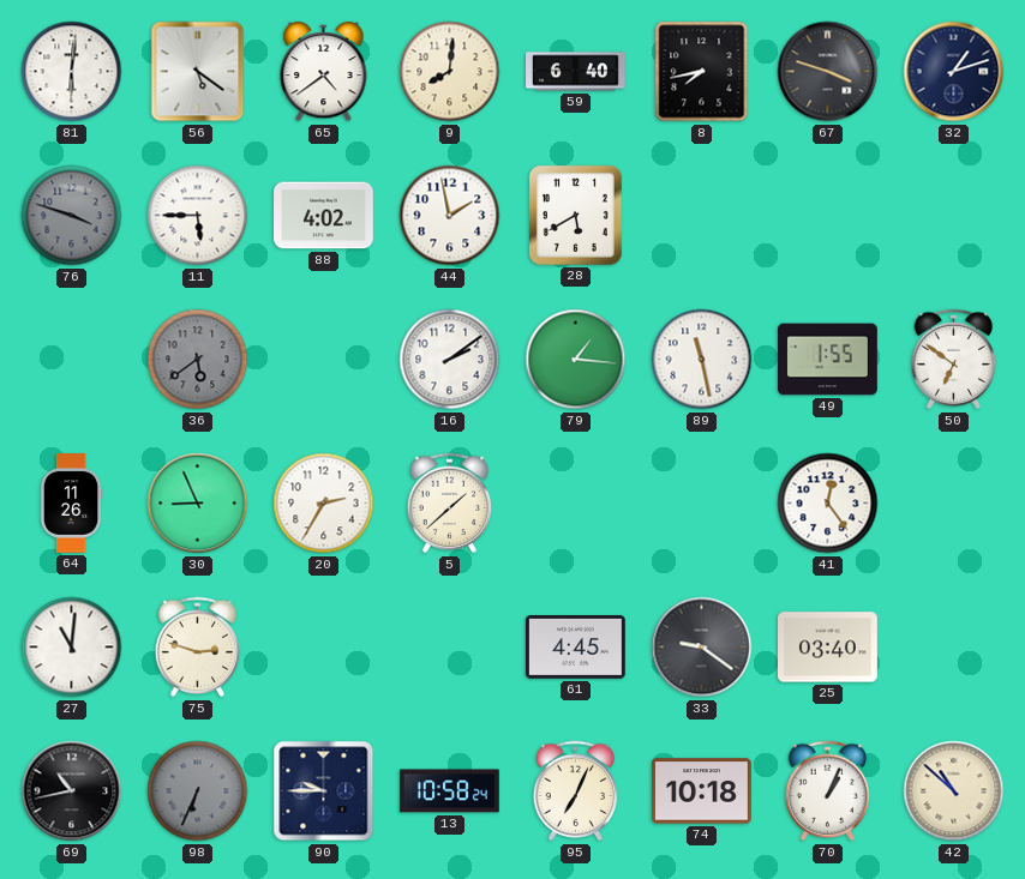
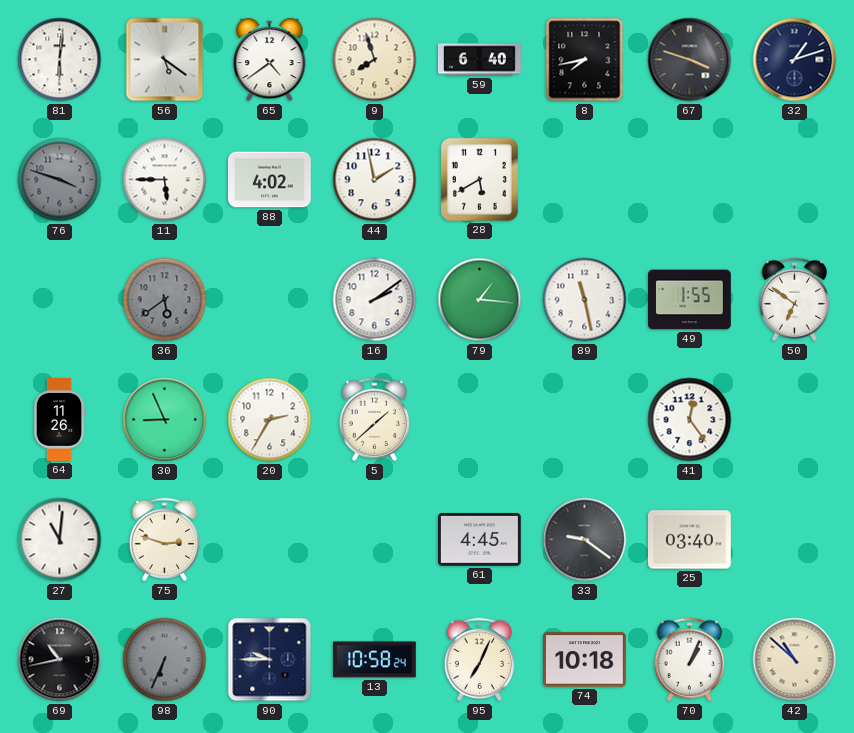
9: 8:01 -> 7:57 (375, 60)
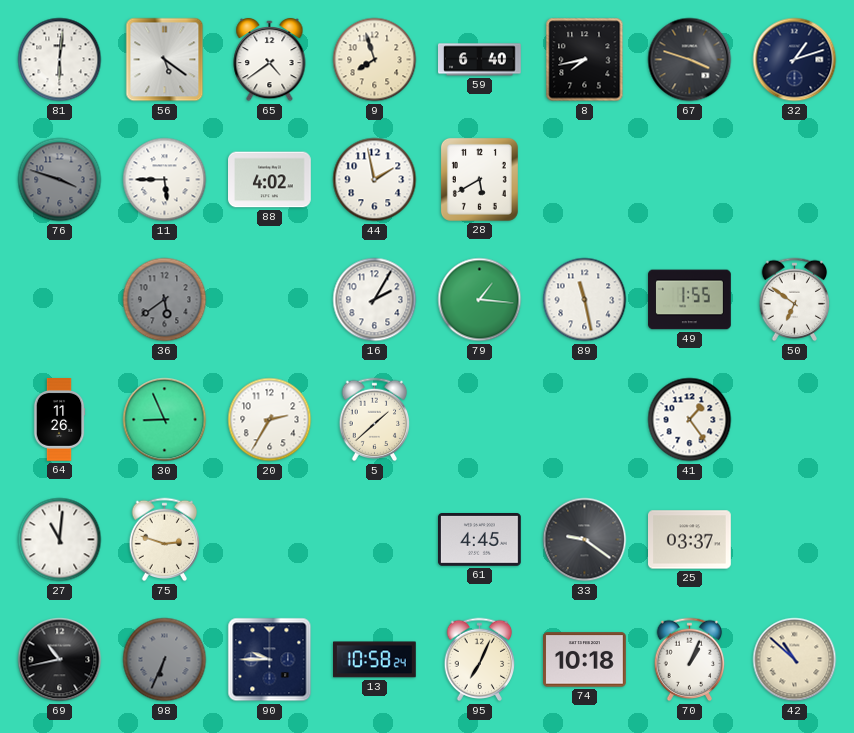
16: 2:09 -> 2:05 (375, 300)
41: 12:24 -> 1:24 (690, 420)
25: 03:40 -> 03:37 (690, 540)
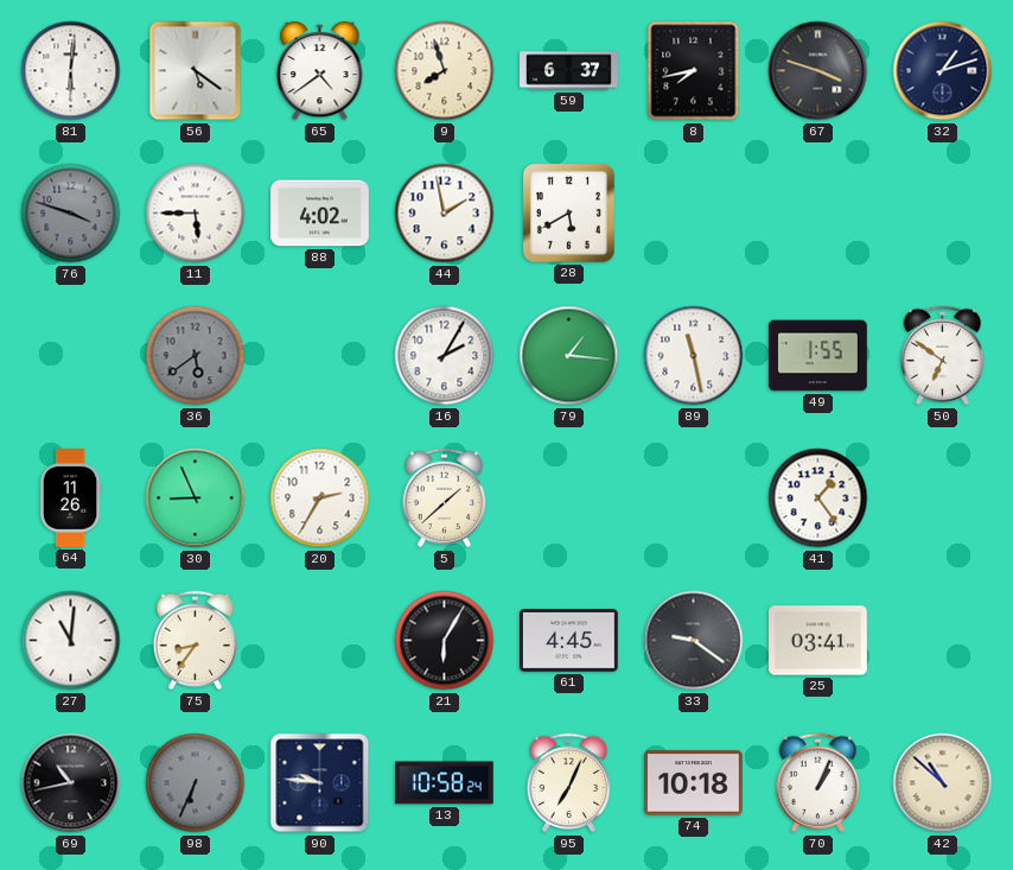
59: 6:40 -> 6:37 (569, 71)
75: 2:48 -> 8:36 (196, 641)
21: none -> 6:05 (445, 641)
25: 03:37 -> 03:41 (818, 641)
90: 9:45 -> 9:46 (320, 783)
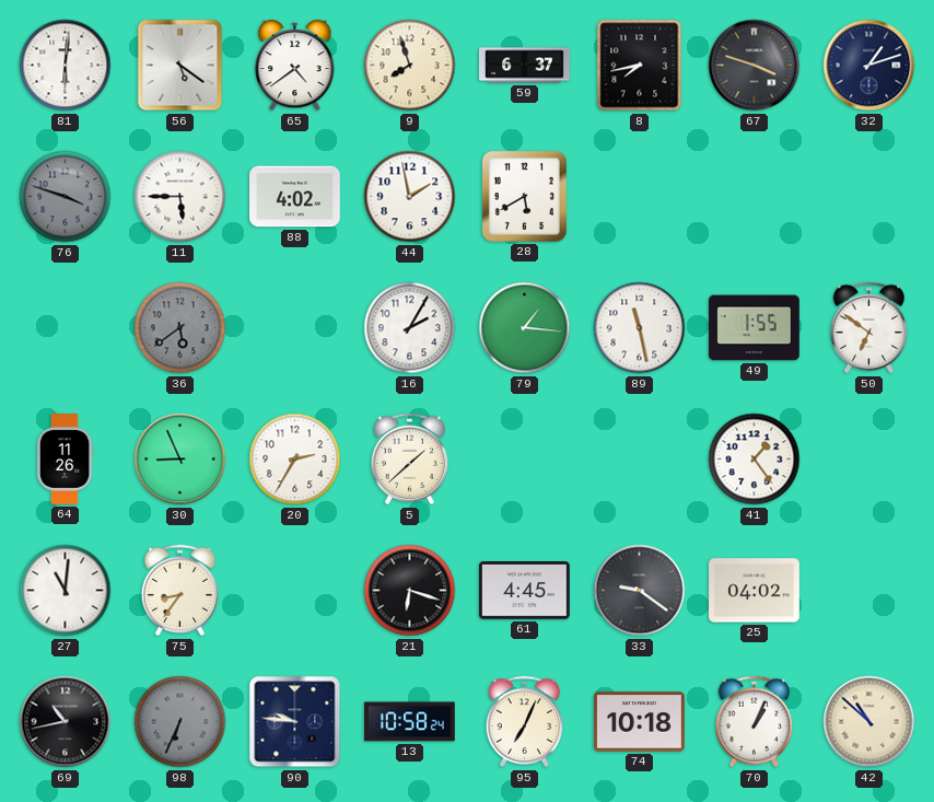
21: 6:05 -> 6:18 (410, 591)
25: 03:41 -> 04:02 (755, 591)
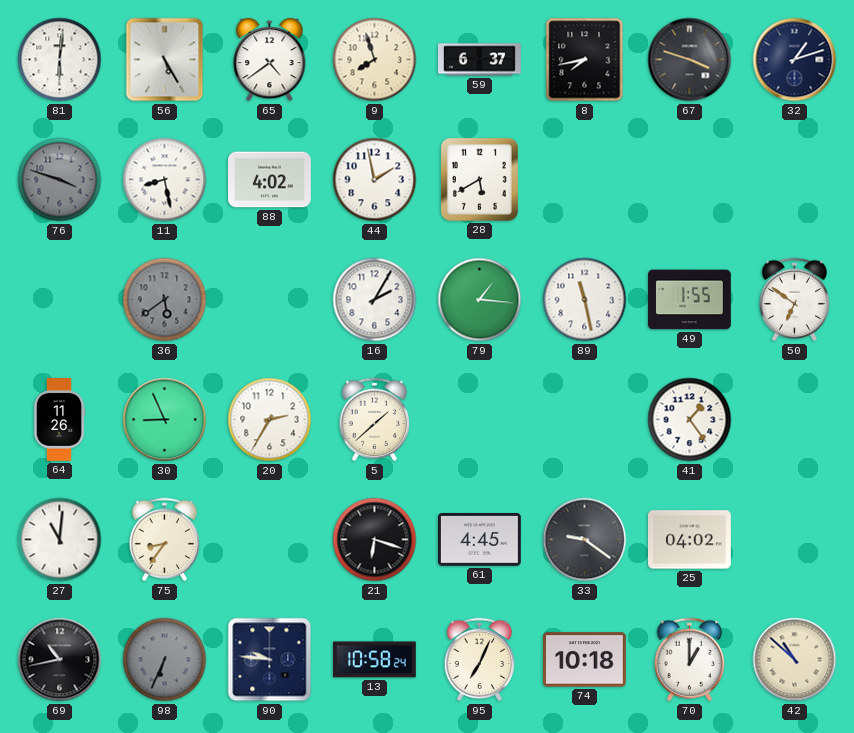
56: 5:21 -> 5:25 (165, 60)
11: 5:45 -> 8:28 (165, 180)
70: 1:04 -> 1:00 (690, 660)
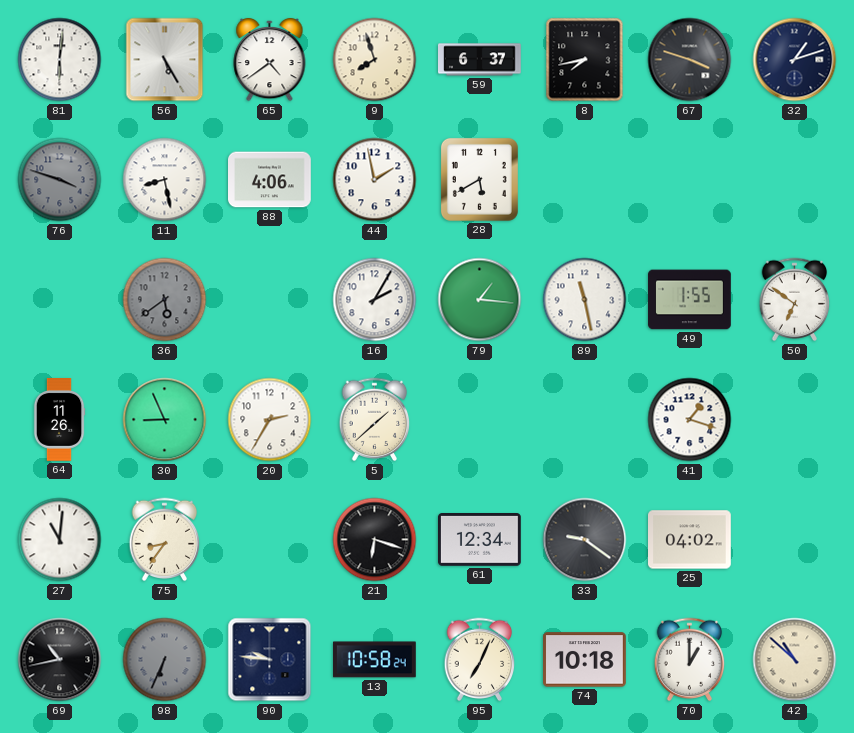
88: 4:02 -> 4:06 (270, 180)
41: 1:24 -> 1:18 (690, 420)
61: 4:45 -> 12:34 (480, 540)
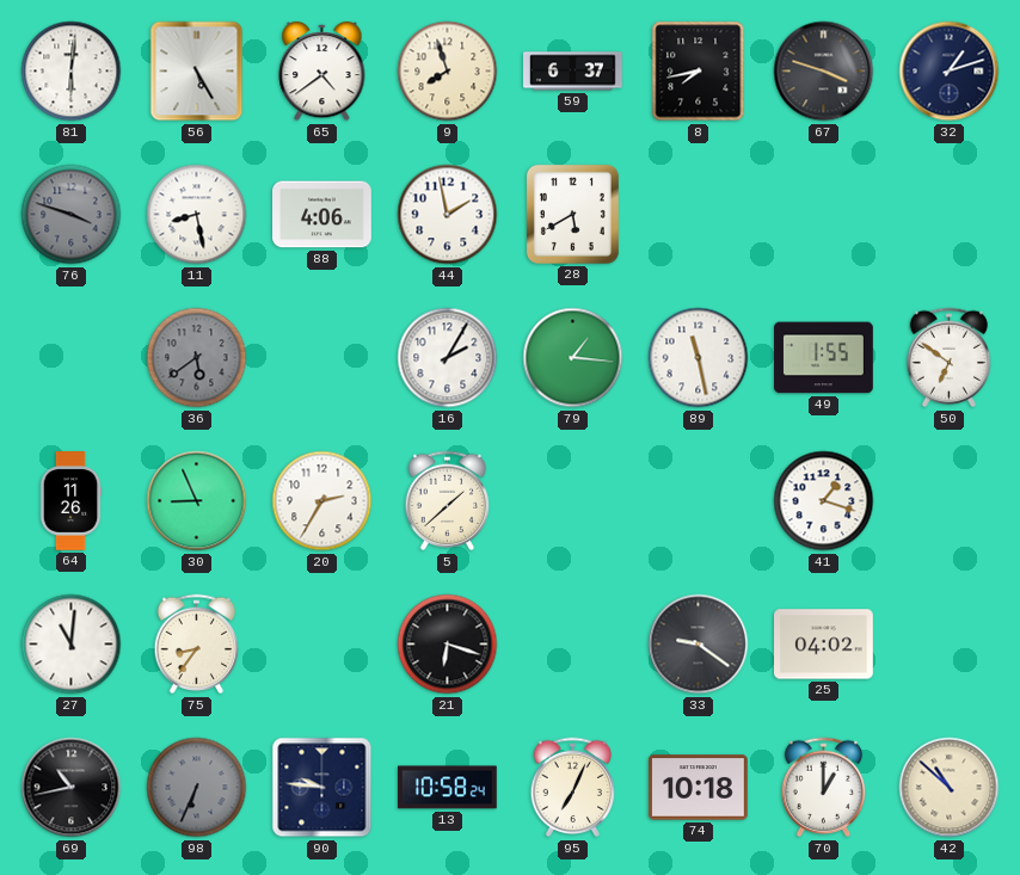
61: 12:34 -> none (480, 540)
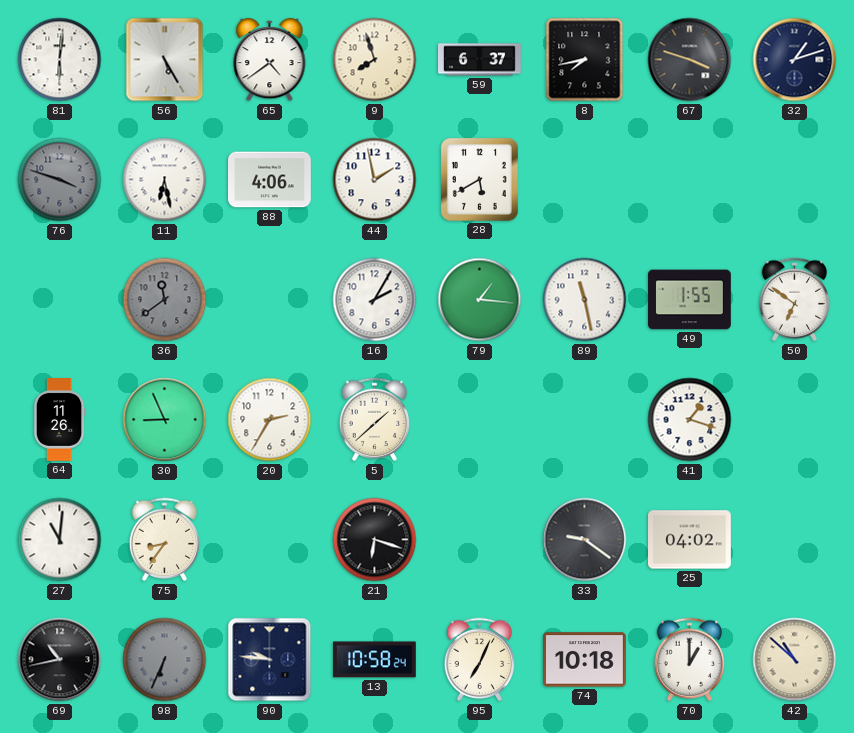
11: 8:28 -> 6:28 (165, 180)
36: 5:39 -> 11:39 (165, 300)
